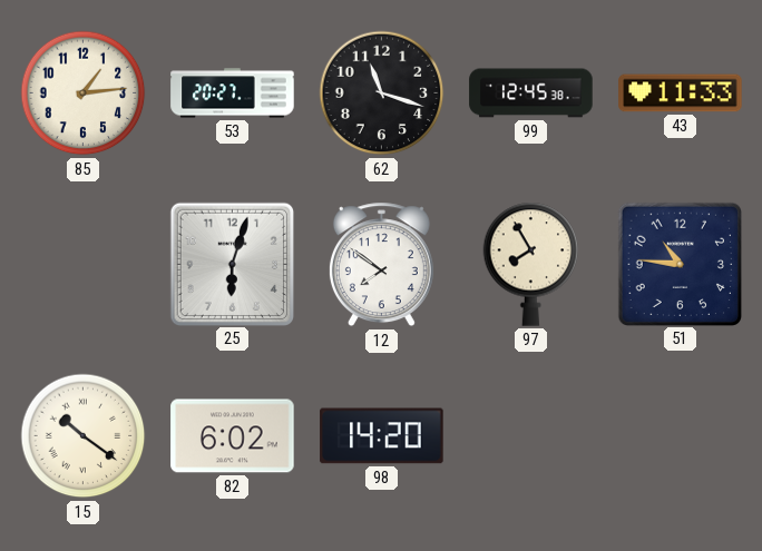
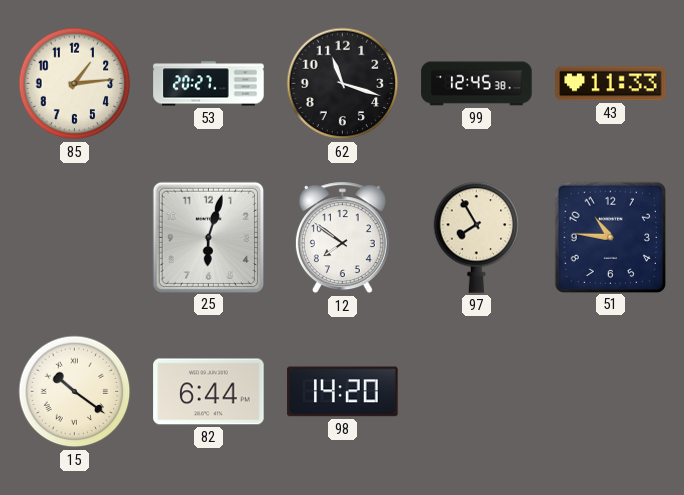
82: 6:02 -> 6:44 (209, 392)
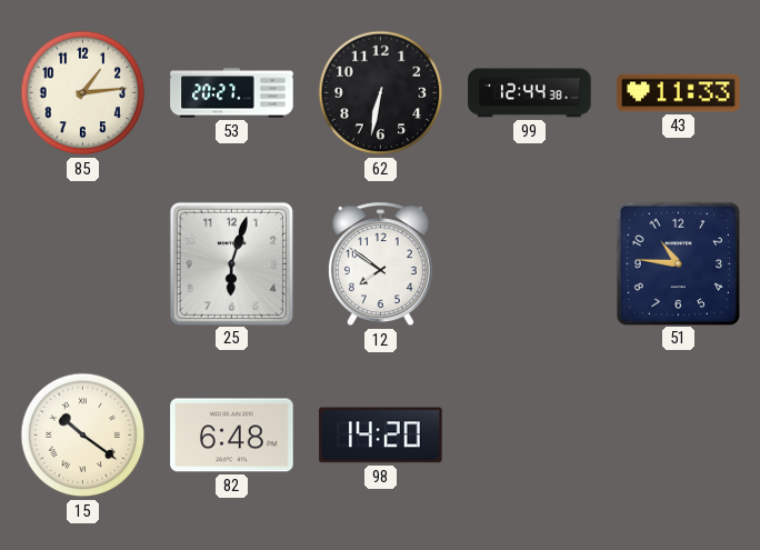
62: 11:18 -> 6:32 (381, 93)
99: 12:45 -> 12:44 (530, 93)
97: 7:55 -> none (477, 237)
82: 6:44 -> 6:48 (232, 436)
